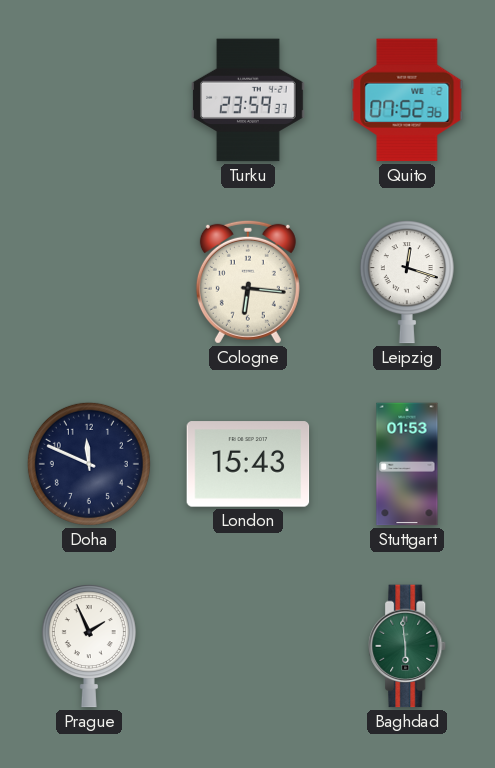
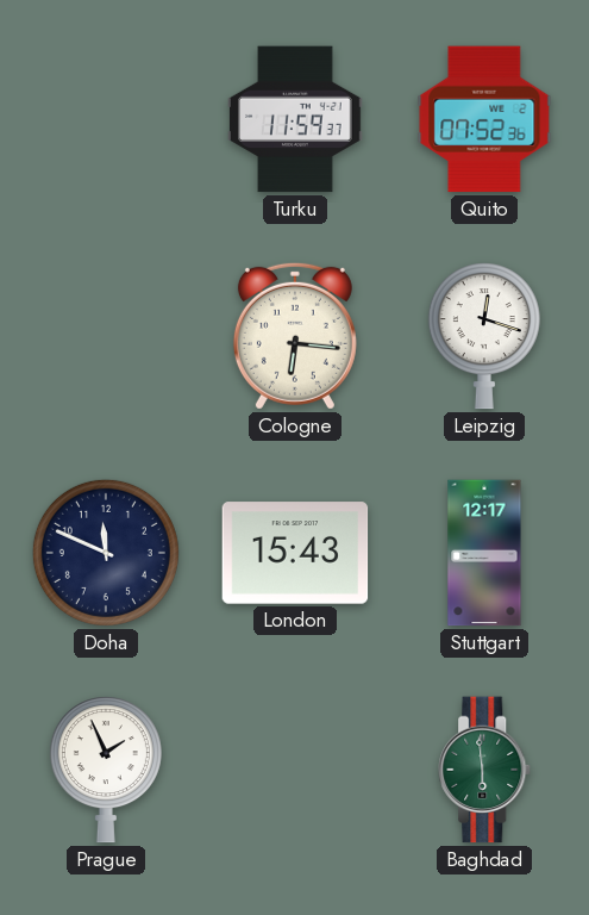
Turku: 23:59 -> 11:59 (296, 119)
Stuttgart: 01:53 -> 12:17 (484, 553)
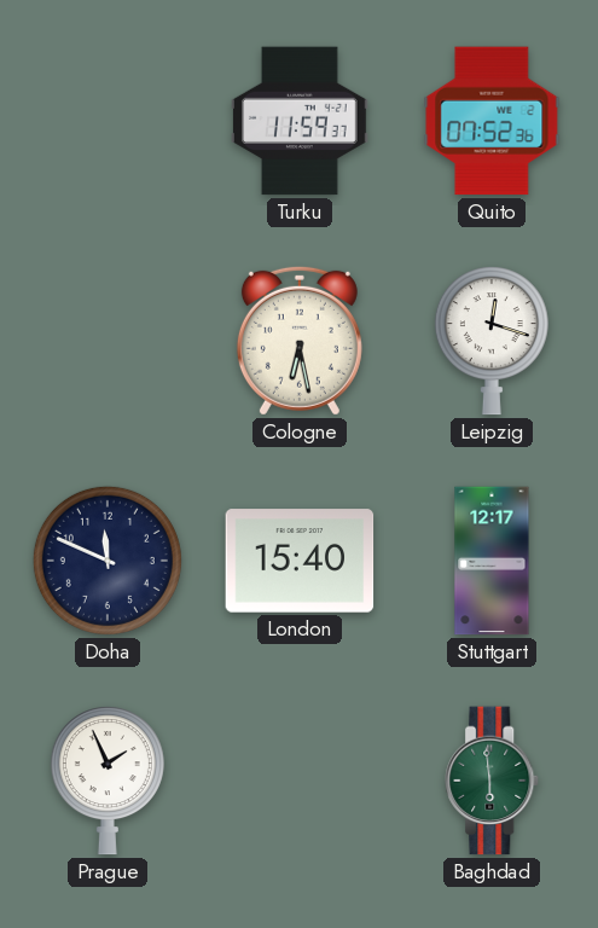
Cologne: 6:16 -> 6:28 (300, 341)
London: 15:43 -> 15:40 (300, 561)
